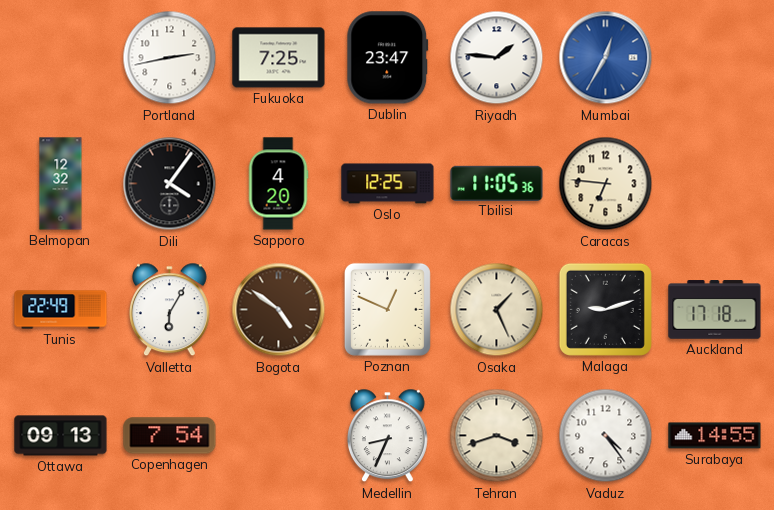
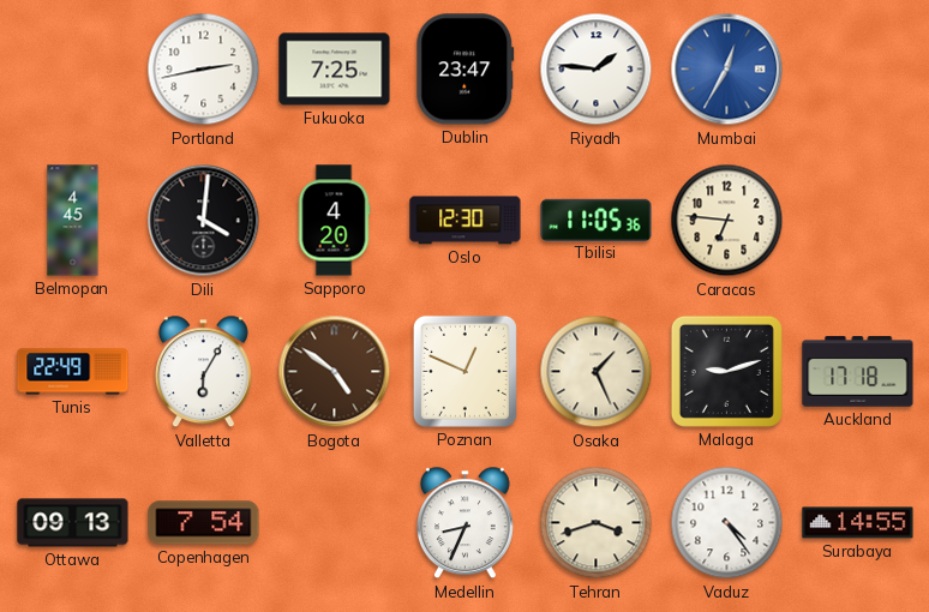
Belmopan: 12:32 -> 4:45 (73, 221)
Dili: 4:06 -> 4:01 (204, 221)
Oslo: 12:25 -> 12:30 (466, 221)
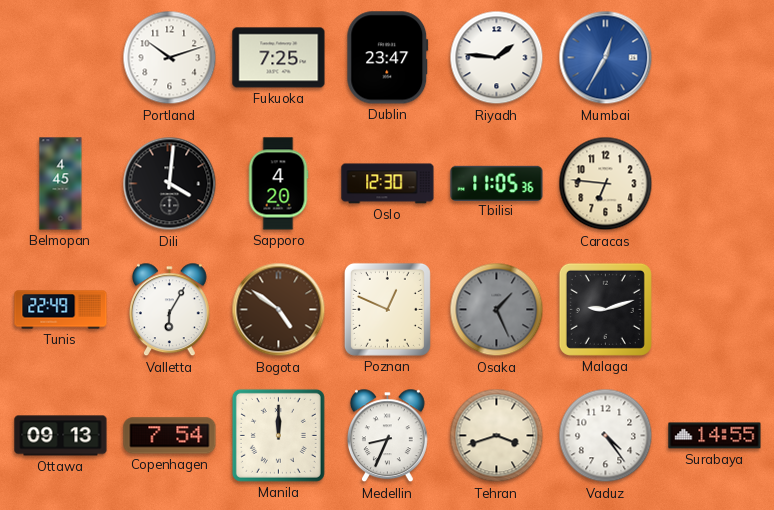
Portland: 2:43 -> 10:12 (170, 58)
Osaka dial: cream -> grey (497, 310)
Auckland: 17:18 -> none (858, 372)
Manila: none -> 12:00 (278, 435)
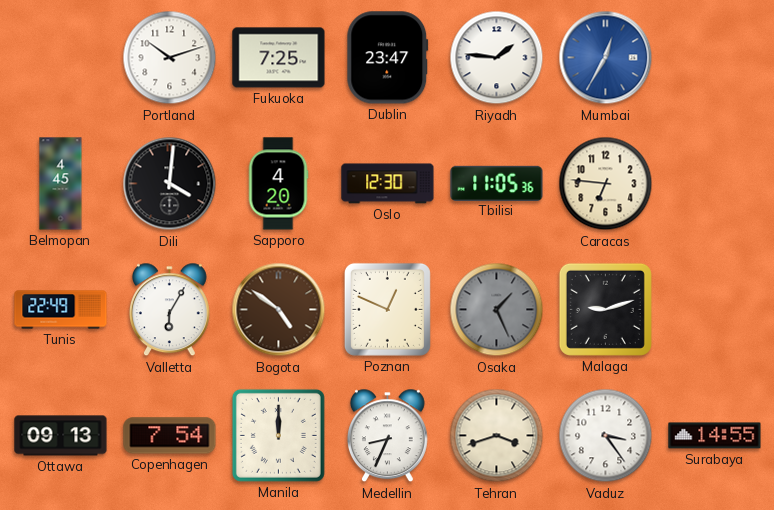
Vaduz: 4:24 -> 3:24 (606, 436)
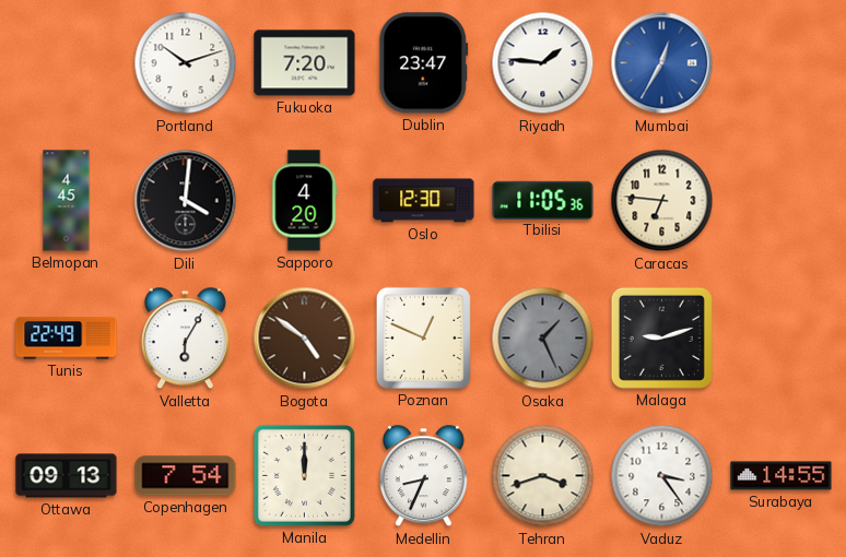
Fukuoka: 7:25 -> 7:20 (305, 63)
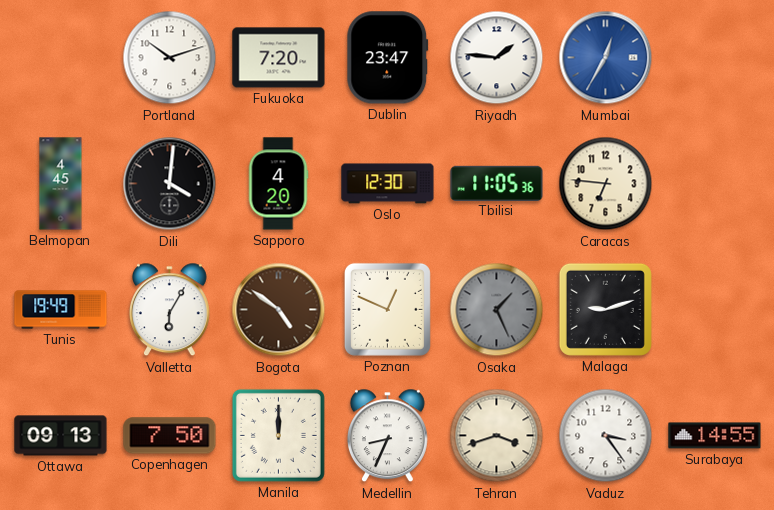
Tunis: 22:49 -> 19:49 (61, 310)
Copenhagen: 7:54 -> 7:50 (170, 436)
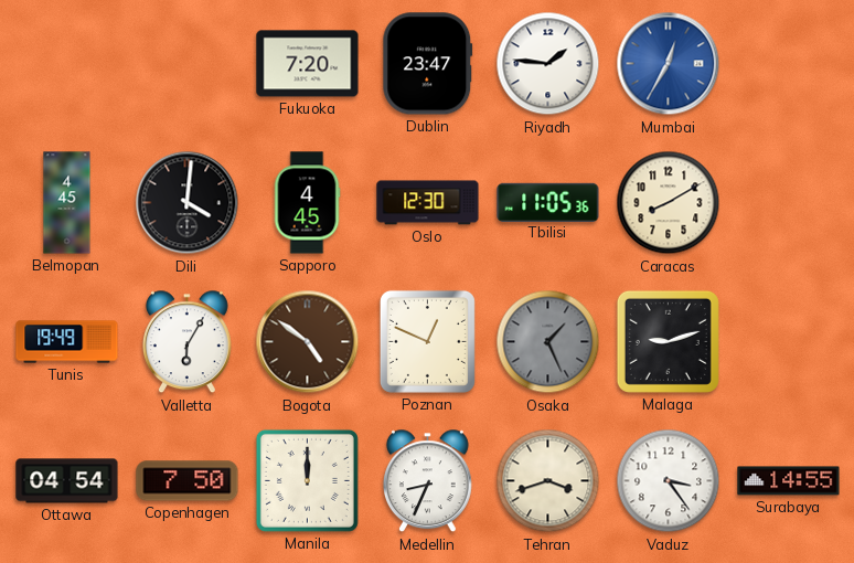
Portland: 10:12 -> none (170, 58)
Sapporo: 4:20 -> 4:45 (307, 203)
Caracas: 6:46 -> 8:10 (669, 203)
Ottawa: 09:13 -> 04:54 (67, 481)
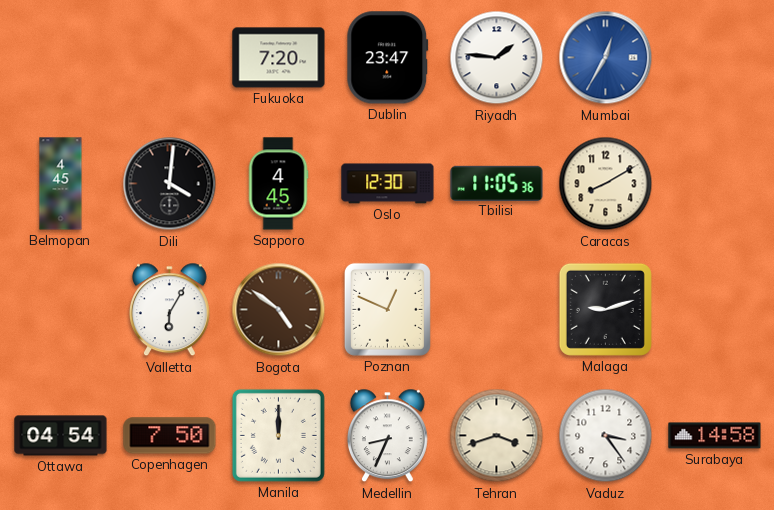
Tunis: 19:49 -> none (67, 342)
Osaka: 1:26 -> none (548, 342)
Surabaya: 14:55 -> 14:58 (715, 436)
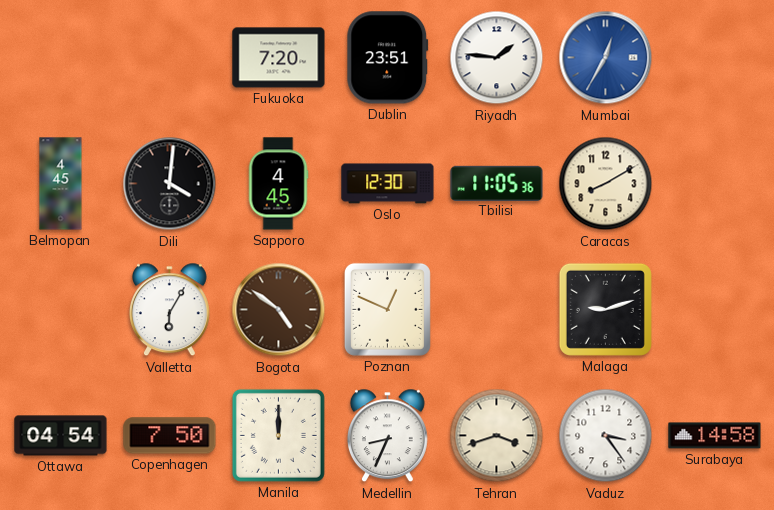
Dublin: 23:47 -> 23:51 (388, 58)
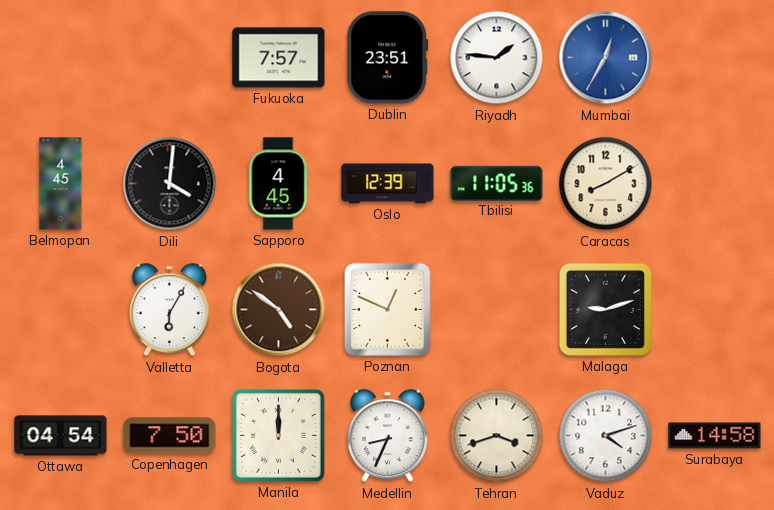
Fukuoka: 7:20 -> 7:57 (279, 58)
Oslo: 12:30 -> 12:39 (388, 184)
Vaduz: 3:24 -> 4:12 (606, 436)
